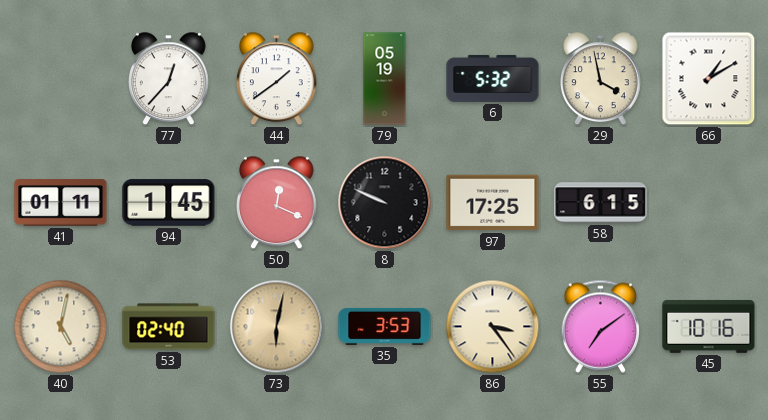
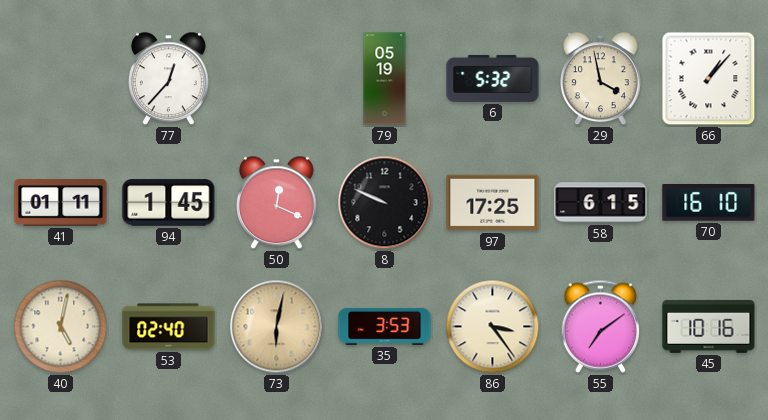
44: 1:39 -> none (277, 79)
66: 1:10 -> 1:07 (709, 79)
70: none -> 16:10 (709, 203)
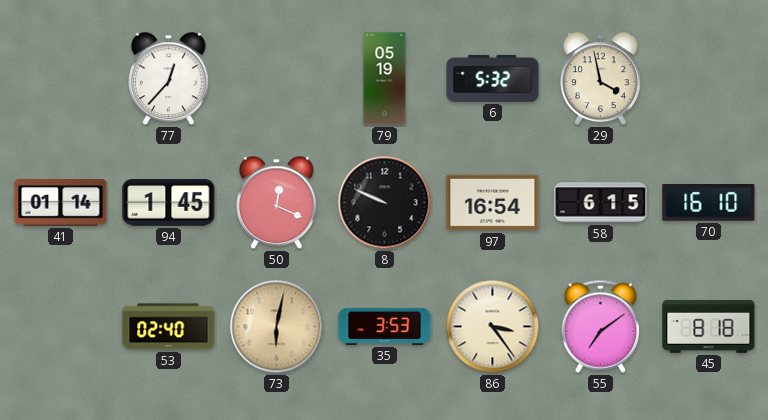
66: 1:07 -> none (709, 79)
41: 01:11 -> 01:14 (61, 203)
97: 17:25 -> 16:54 (493, 203)
40: 5:02 -> none (61, 327)
45: 10:16 -> 8:18 (709, 326)
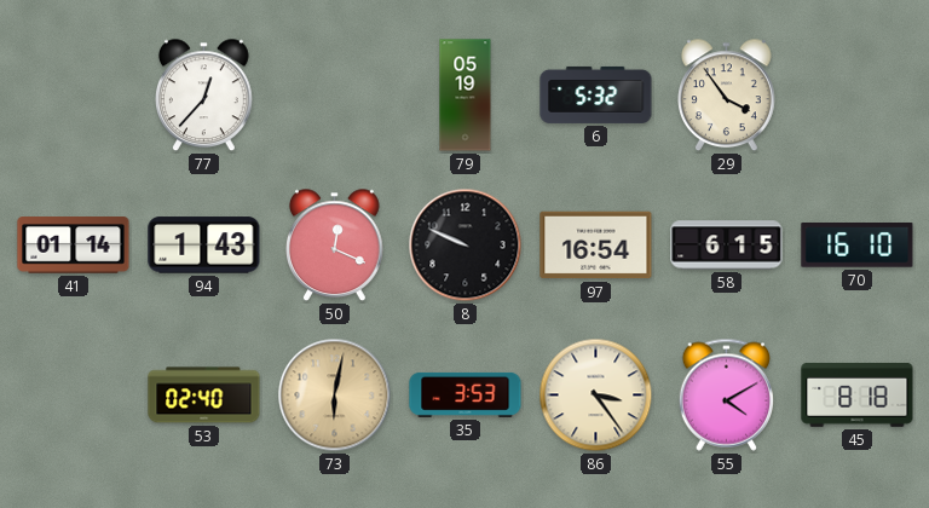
29: 3:58 -> 3:54 (727, 96)
94: 1:45 -> 1:43 (204, 246)
55: 7:09 -> 4:10 (727, 394)
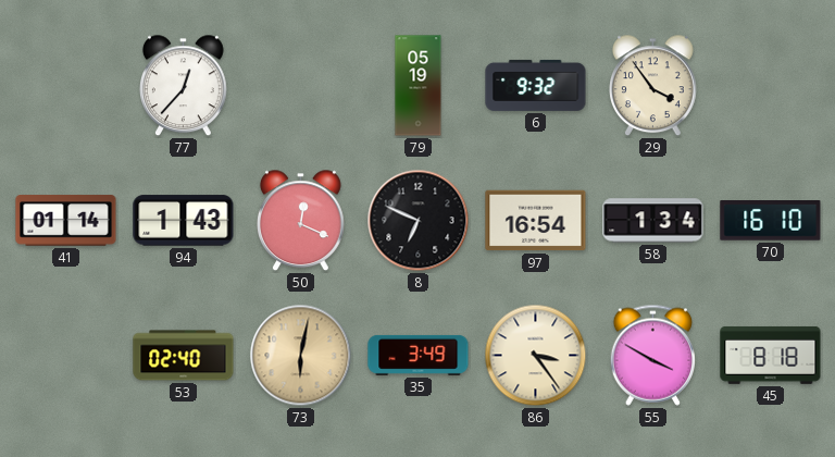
6: 5:32 -> 9:32 (536, 85)
8: 9:49 -> 6:49 (419, 221)
58: 6:15 -> 1:34 (653, 221)
35: 3:53 -> 3:49 (419, 355)
55: 4:10 -> 3:50 (653, 355)
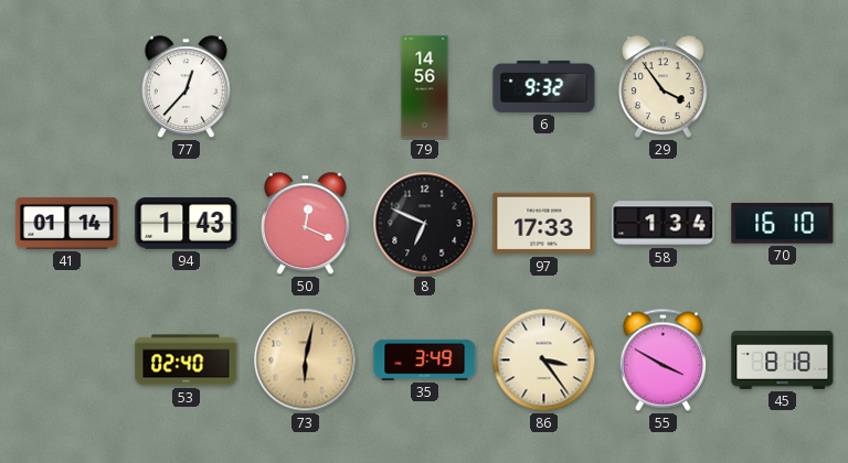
79: 05:19 -> 14:56 (425, 87)
97: 16:54 -> 17:33 (544, 224)
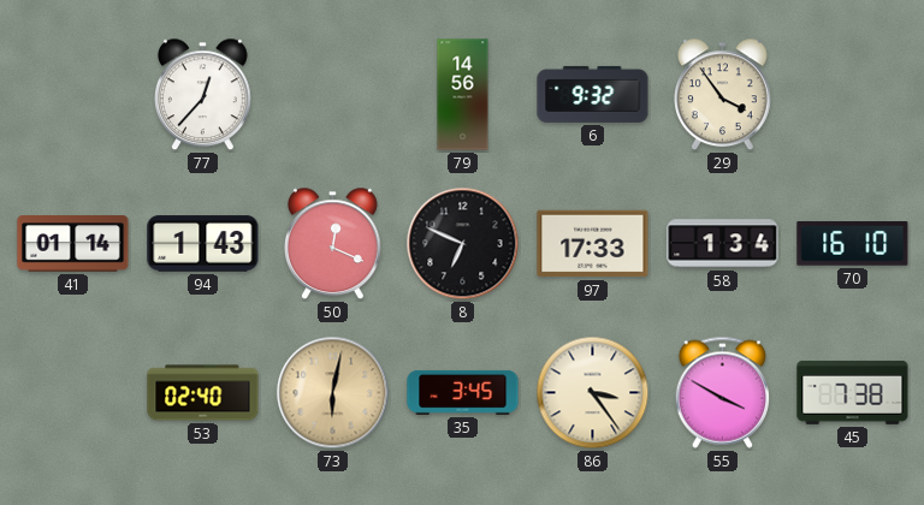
35: 3:49 -> 3:45 (463, 392)
45: 8:18 -> 7:38 (853, 392)
